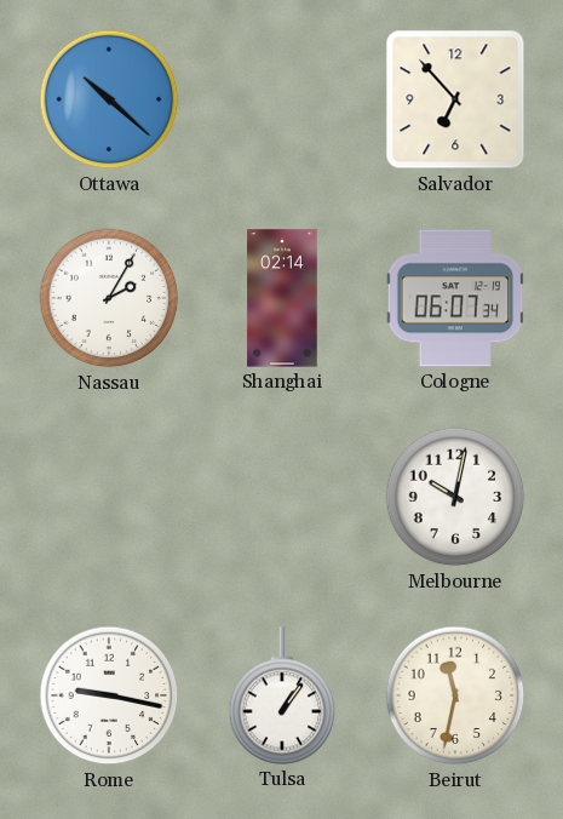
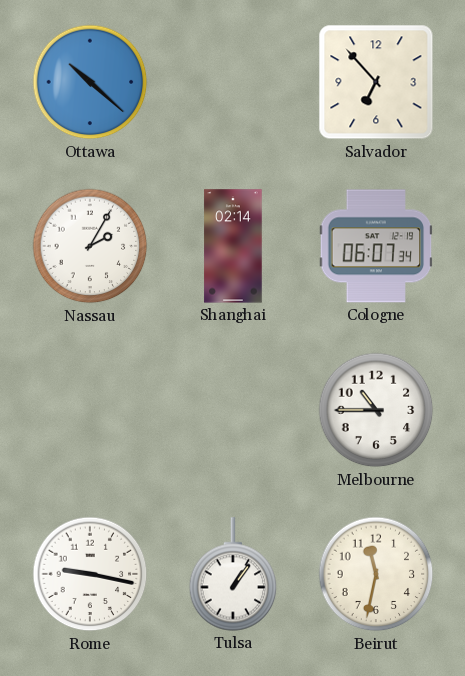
Melbourne: 10:02 -> 10:45 (376, 410)
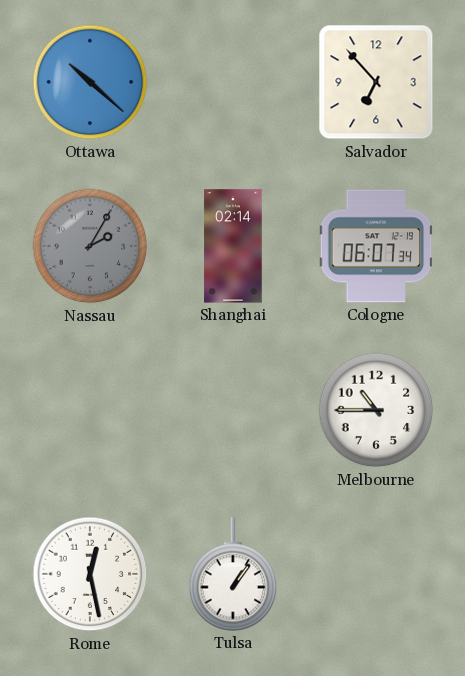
Nassau dial: white -> grey (90, 246)
Rome: 9:17 -> 12:28 (90, 574)
Beirut: 11:32 -> none (376, 574)
